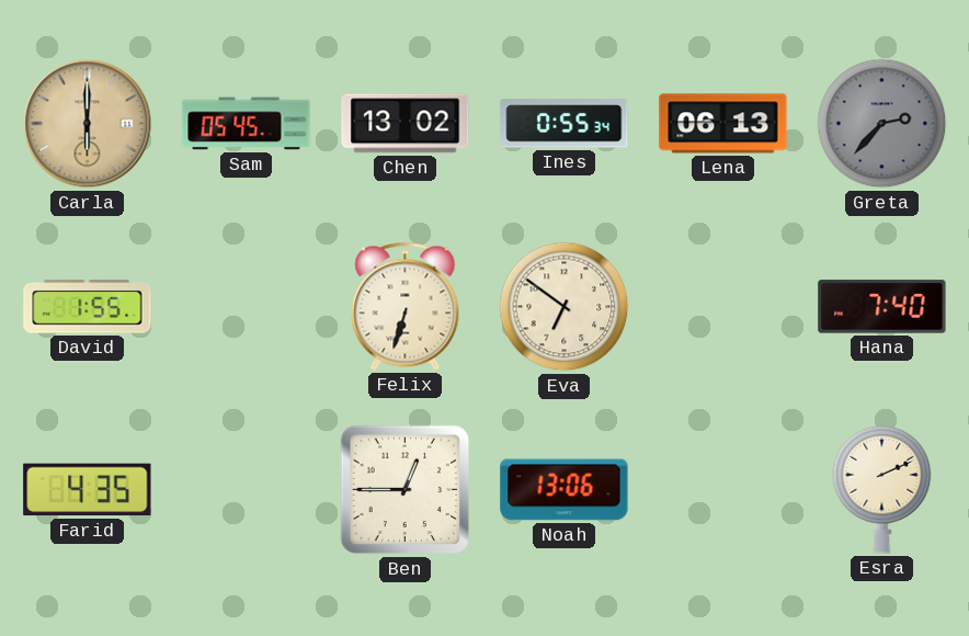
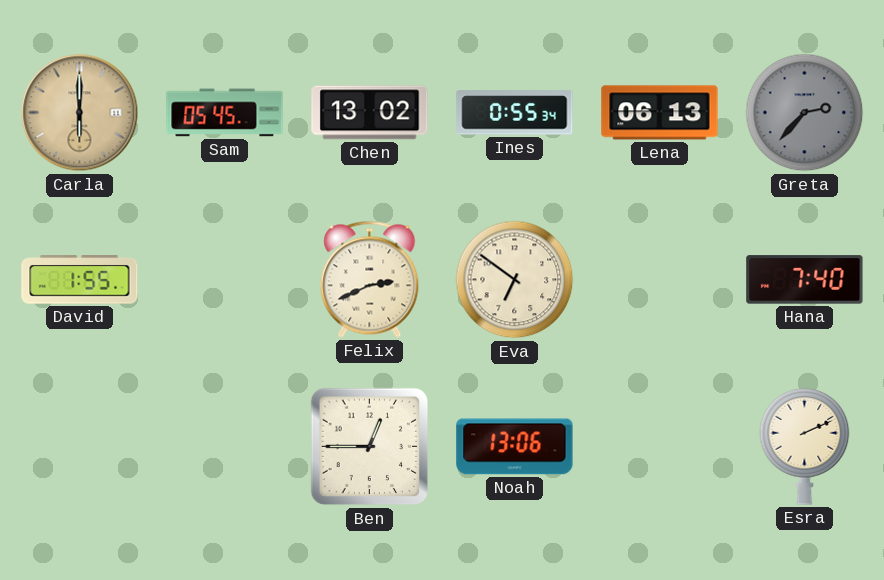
Felix: 6:33 -> 2:41 (370, 279)
Farid: 4:35 -> none (88, 490)
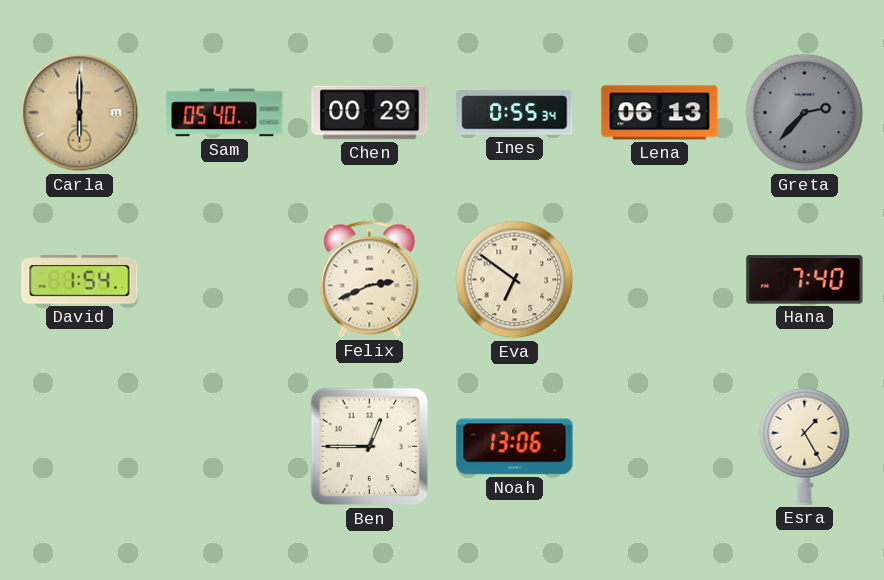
Sam: 05:45 -> 05:40 (225, 113)
Chen: 13:02 -> 00:29 (370, 113)
David: 1:55 -> 1:54 (80, 280)
Esra: 2:11 -> 1:25 (805, 446)
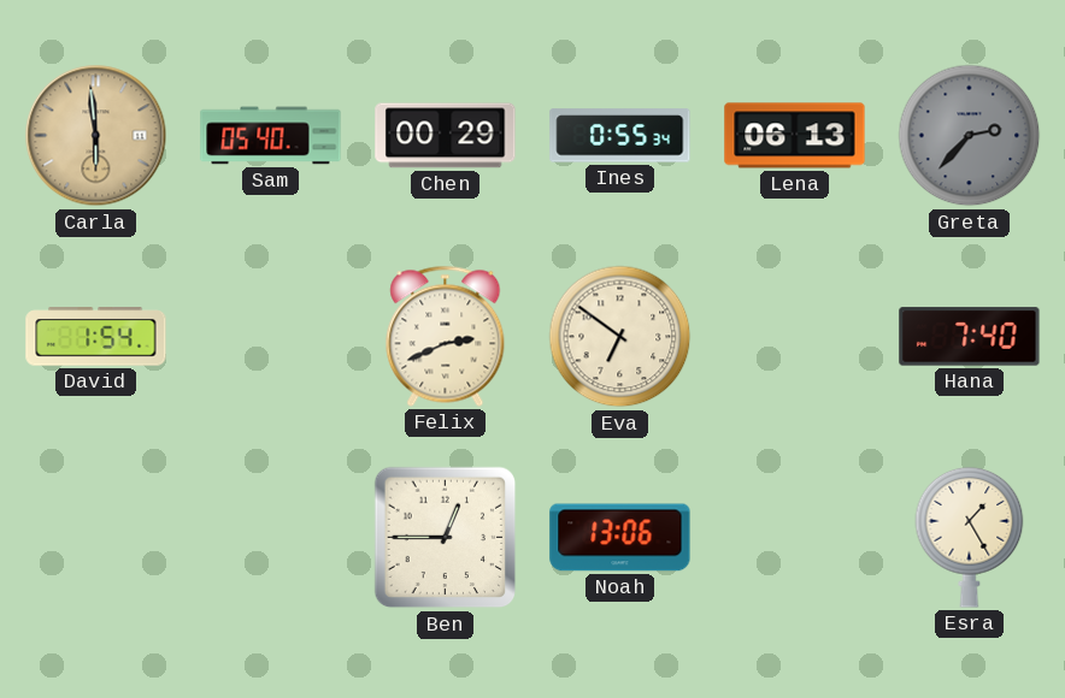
Carla: 6:00 -> 5:59 (96, 136)
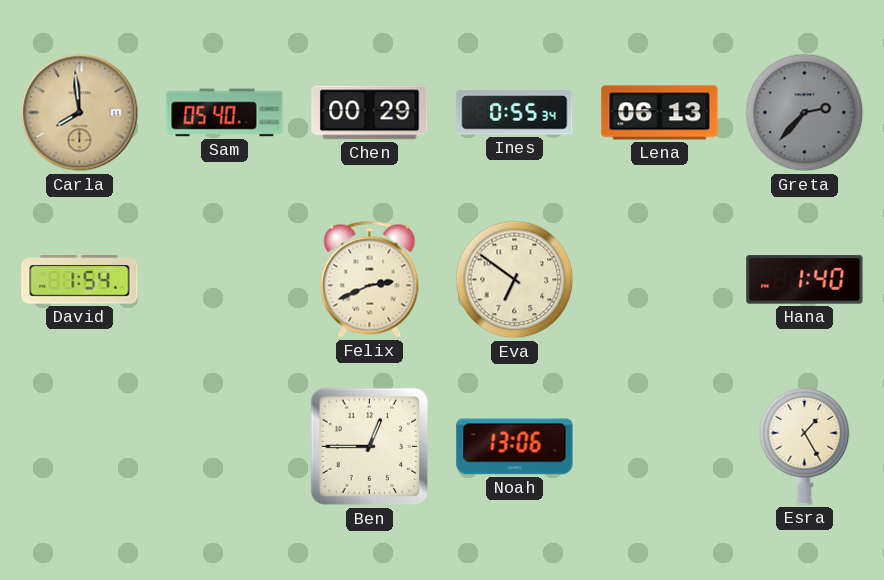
Carla: 5:59 -> 7:59 (80, 113)
Hana: 7:40 -> 1:40 (805, 280)
